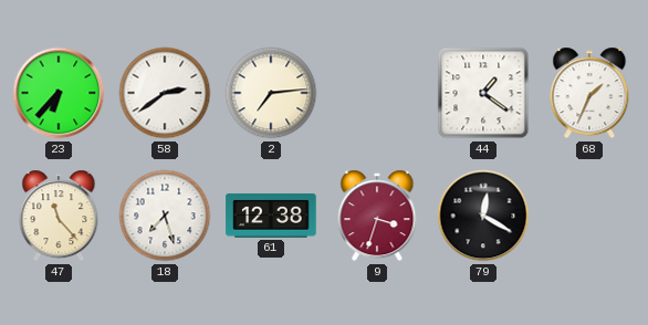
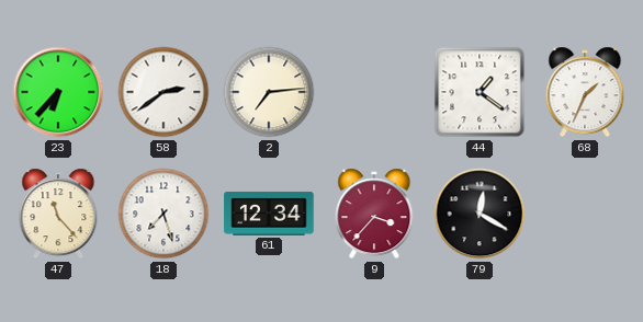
61: 12:38 -> 12:34 (269, 214)
9: 3:33 -> 3:37 (374, 214)
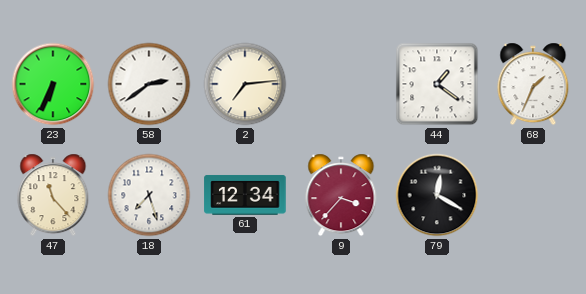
23: 6:37 -> 6:34 (53, 84)
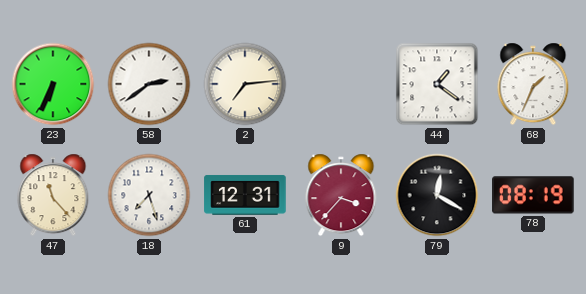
61: 12:34 -> 12:31 (245, 195)
78: none -> 08:19 (533, 195)
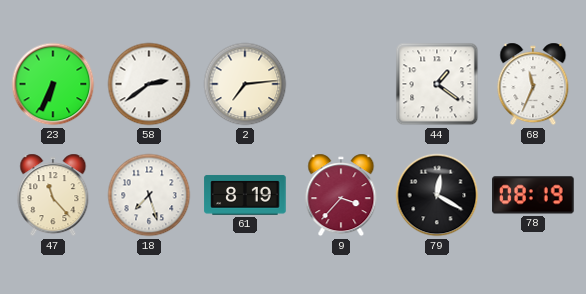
68: 1:34 -> 11:34 (533, 84)
61: 12:31 -> 8:19 (245, 195)
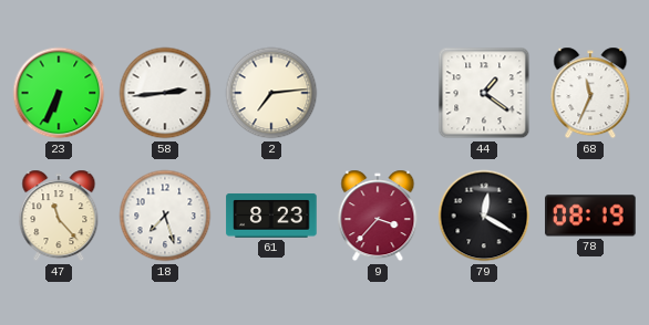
58: 2:39 -> 2:44 (165, 93)
61: 8:19 -> 8:23 (271, 216)
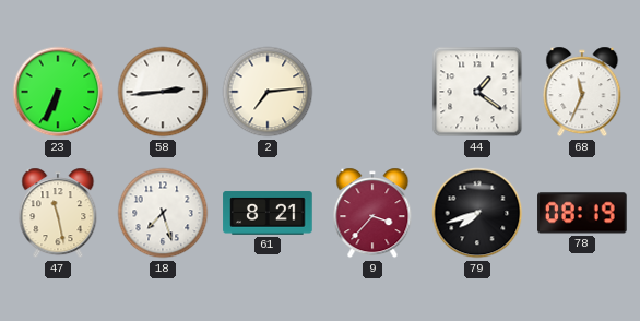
47: 11:23 -> 11:28 (58, 213)
61: 8:23 -> 8:21 (268, 213)
79: 12:20 -> 7:42 (477, 213)
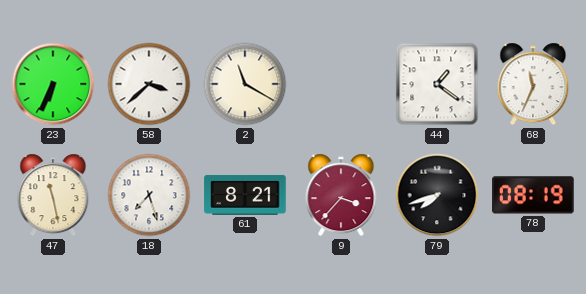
58: 2:44 -> 3:38 (149, 84)
2: 7:14 -> 11:20 (245, 84)
